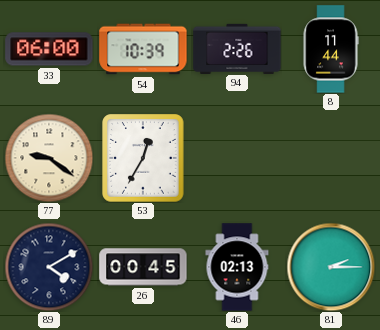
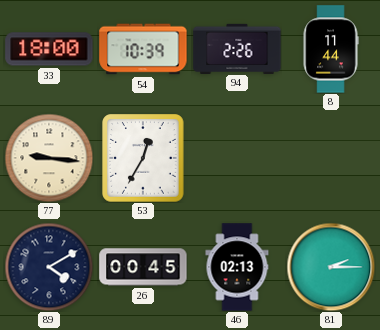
33: 06:00 -> 18:00 (49, 49)
77: 9:21 -> 9:16 (49, 158)
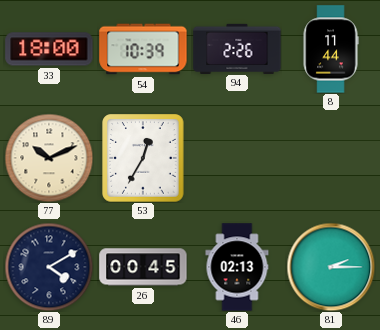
77: 9:16 -> 10:11 (49, 158)
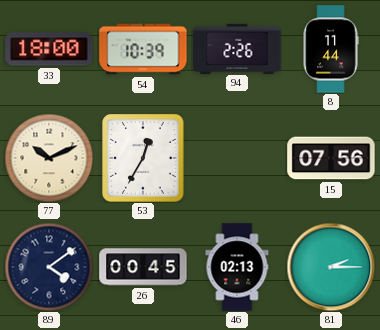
15: none -> 07:56 (331, 158)
89: 4:10 -> 4:09 (49, 267)
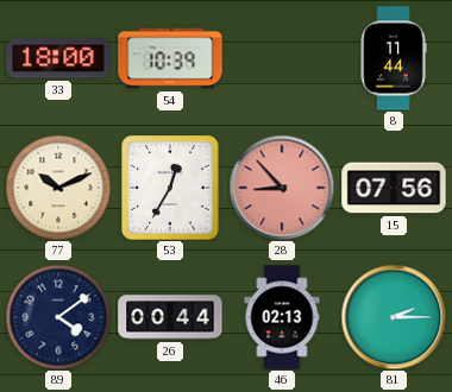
94: 2:26 -> none (237, 48)
28: none -> 8:53 (282, 188)
26: 00:45 -> 00:44 (170, 317)
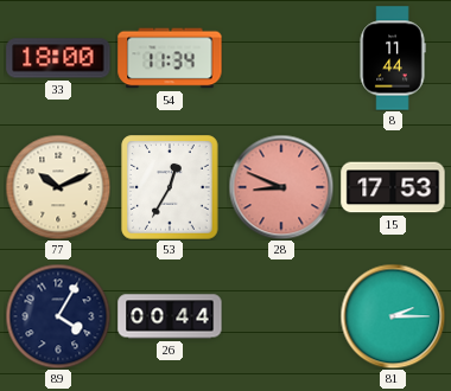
54: 10:39 -> 11:34 (170, 58)
28: 8:53 -> 8:49 (281, 187)
15: 07:56 -> 17:53 (393, 187)
89: 4:09 -> 4:05 (58, 316)
46: 02:13 -> none (282, 317)
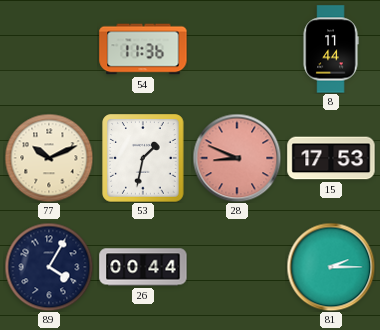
33: 18:00 -> none (58, 58)
54: 11:34 -> 11:36 (143, 49)
53: 12:35 -> 1:32 (143, 158)
